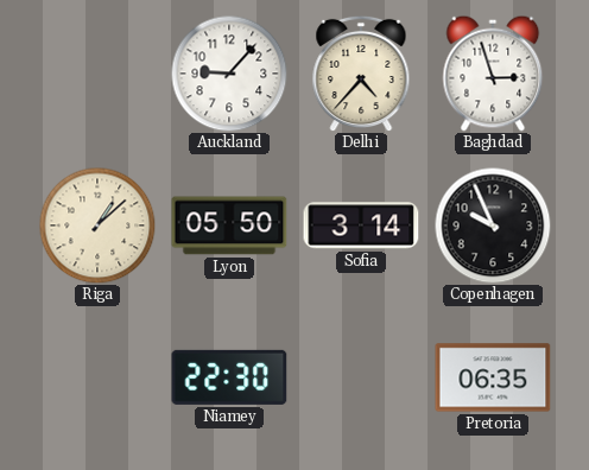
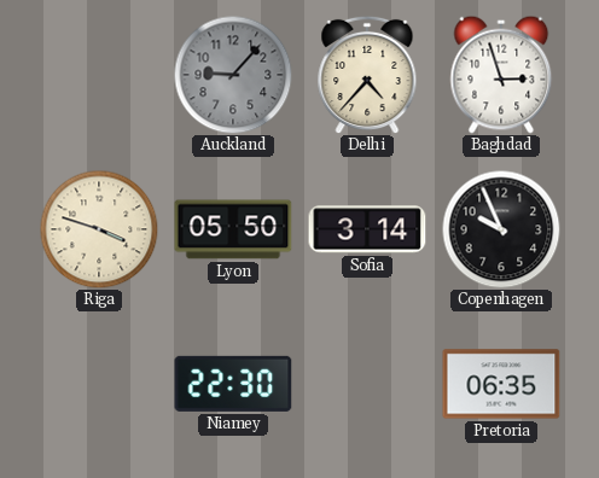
Auckland dial: white -> grey (233, 75)
Riga: 1:08 -> 3:48 (99, 229)
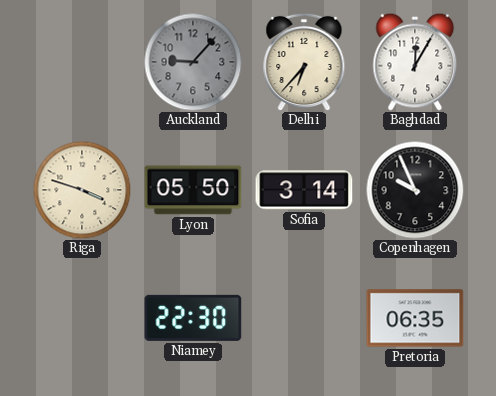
Delhi: 4:37 -> 6:37 (304, 62)
Baghdad: 2:57 -> 12:05 (415, 62)
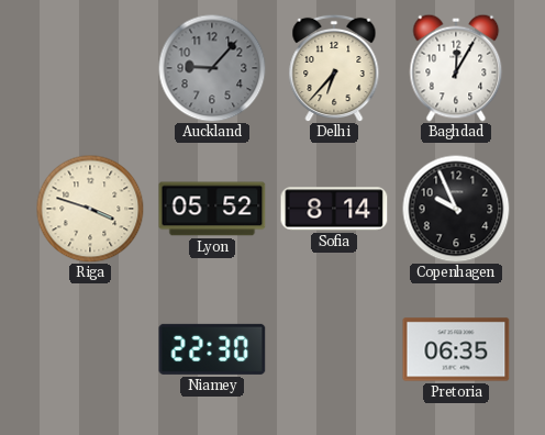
Lyon: 05:50 -> 05:52 (212, 209)
Sofia: 3:14 -> 8:14 (334, 209)
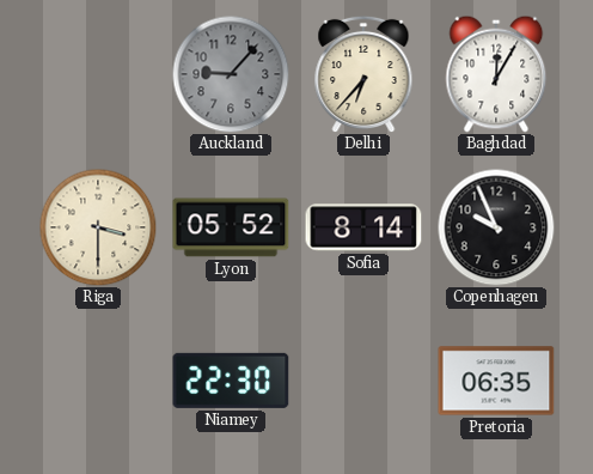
Riga: 3:48 -> 3:30 (98, 227)
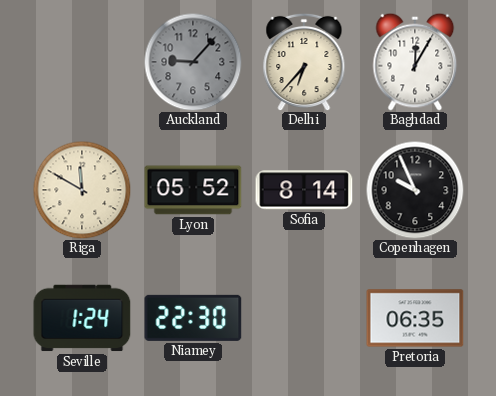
Riga: 3:30 -> 11:50 (82, 190)
Seville: none -> 1:24 (82, 318)
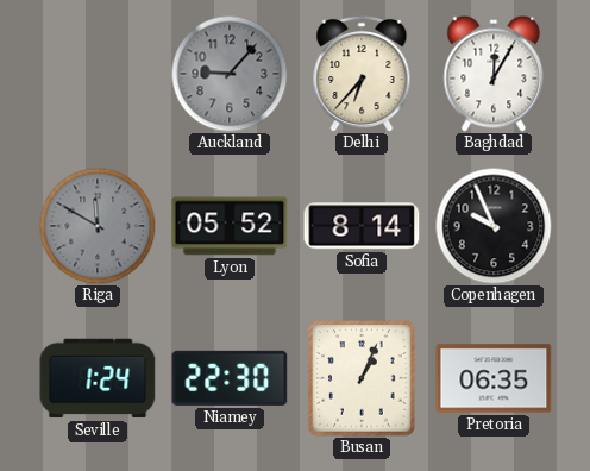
Riga dial: cream -> grey (98, 226)
Busan: none -> 1:04 (362, 378)
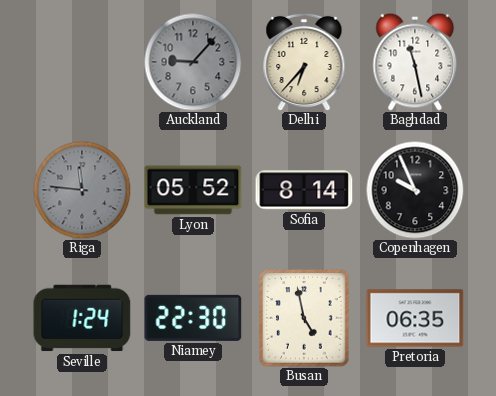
Baghdad: 12:05 -> 11:28 (415, 62)
Riga: 11:50 -> 11:46 (82, 190)
Busan: 1:04 -> 4:58 (304, 318)
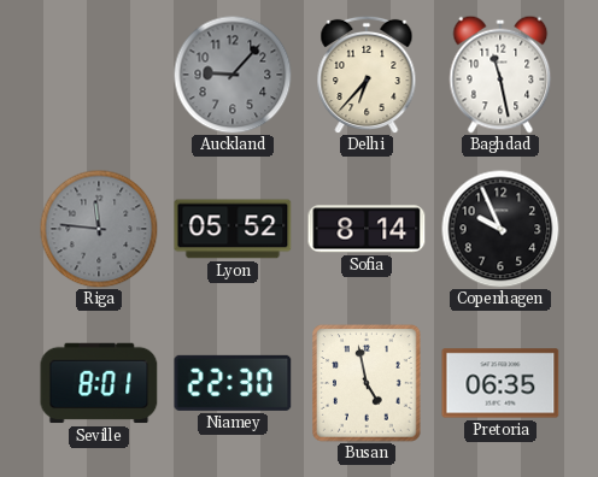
Seville: 1:24 -> 8:01 (99, 383)
